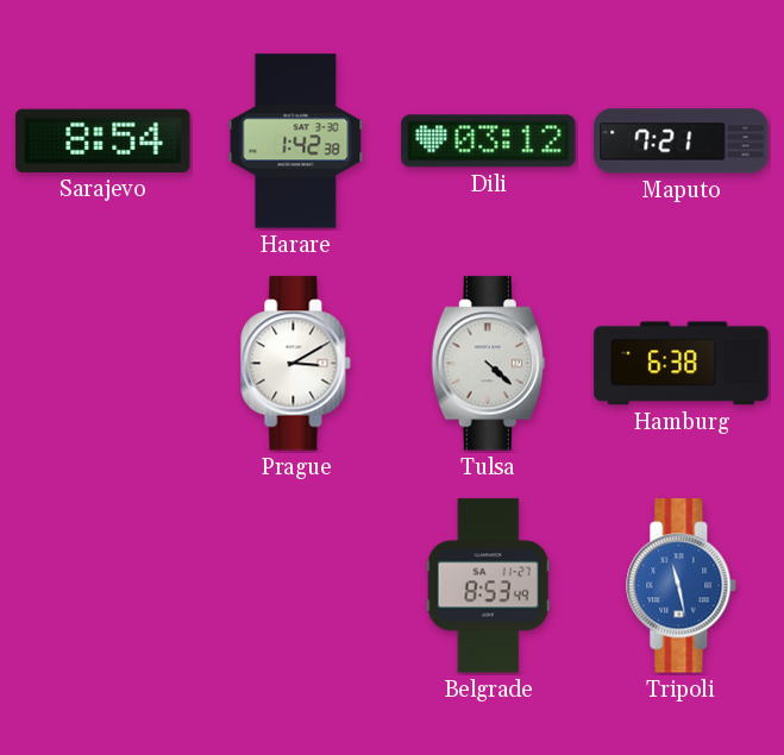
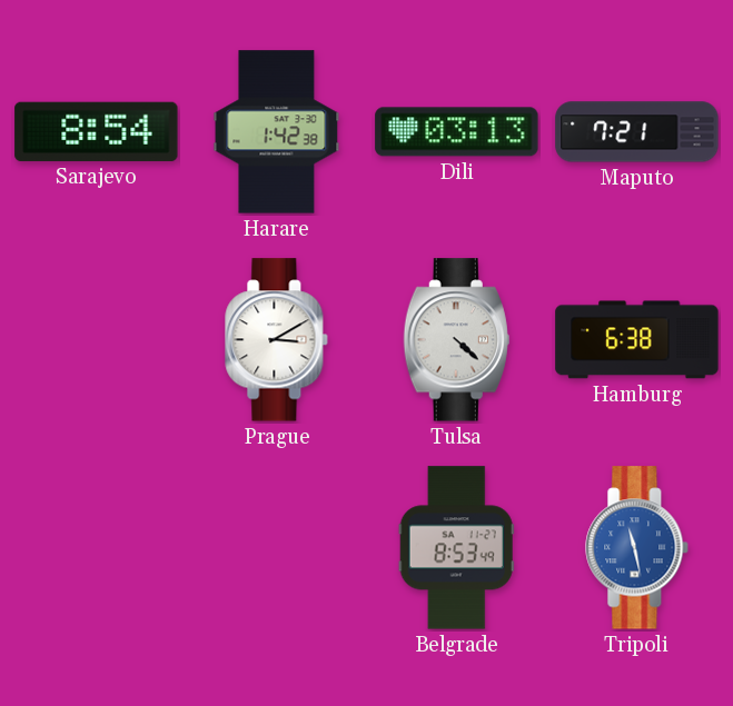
Dili: 03:12 -> 03:13 (457, 132)
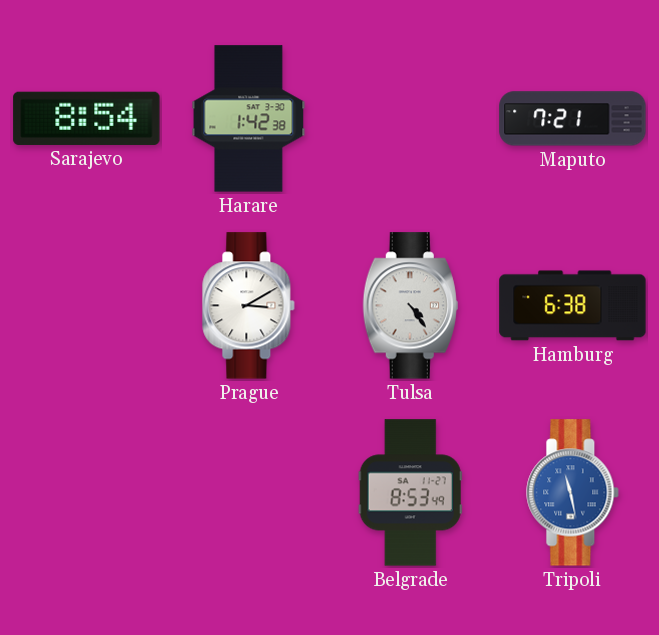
Dili: 03:13 -> none (457, 132)
Tulsa: 4:22 -> 4:24 (410, 306)
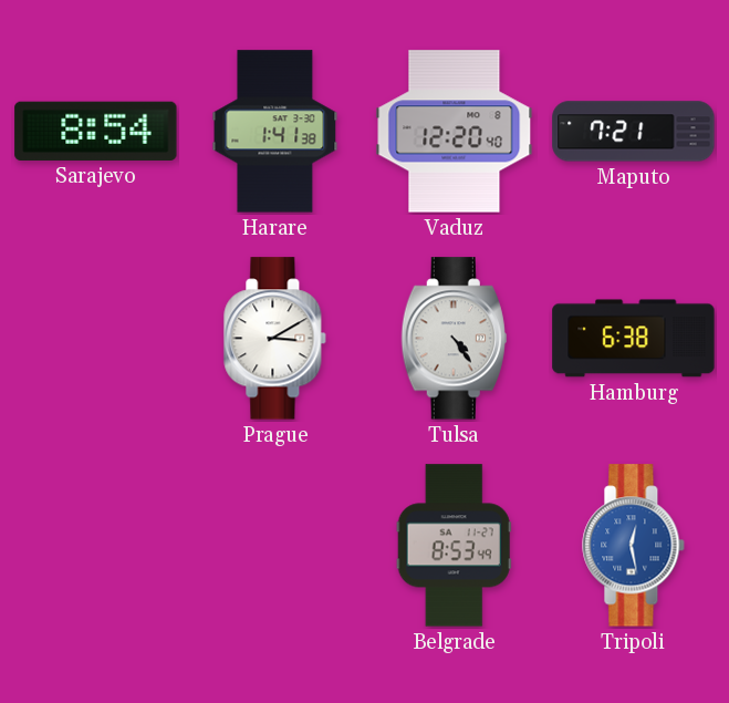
Harare: 1:42 -> 1:41 (275, 132)
Vaduz: none -> 12:20 (455, 132)
Tripoli: 11:28 -> 12:28 (634, 546)
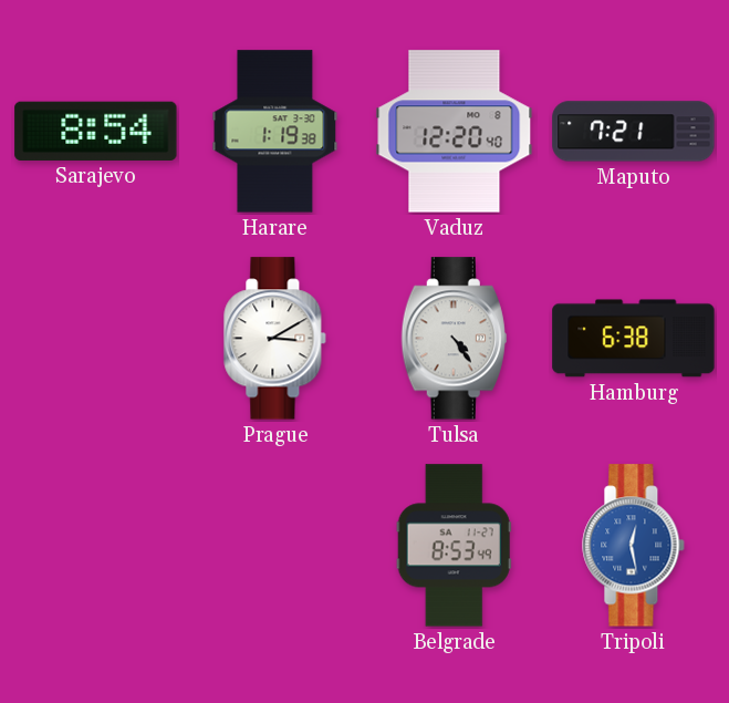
Harare: 1:41 -> 1:19 (275, 132)
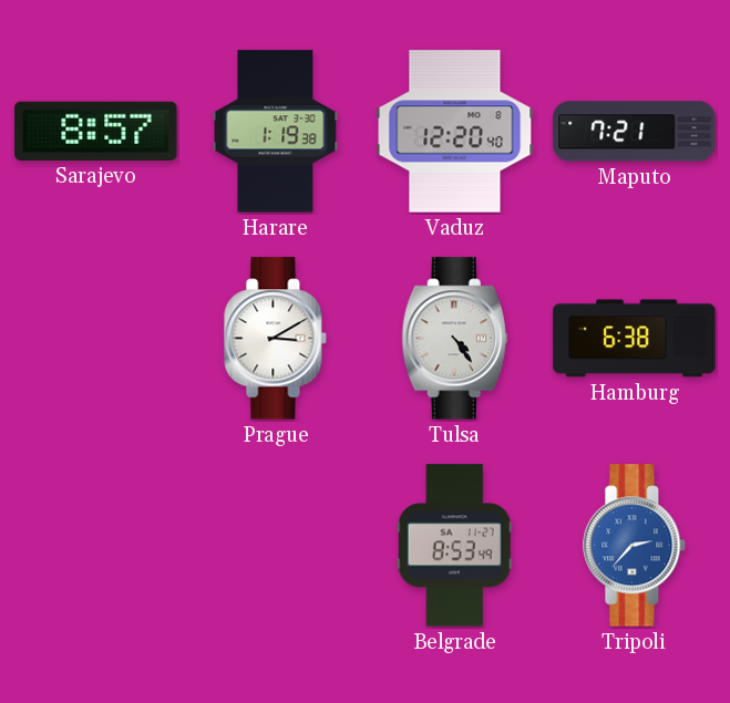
Sarajevo: 8:54 -> 8:57 (96, 131)
Tripoli: 12:28 -> 2:37 (635, 546)
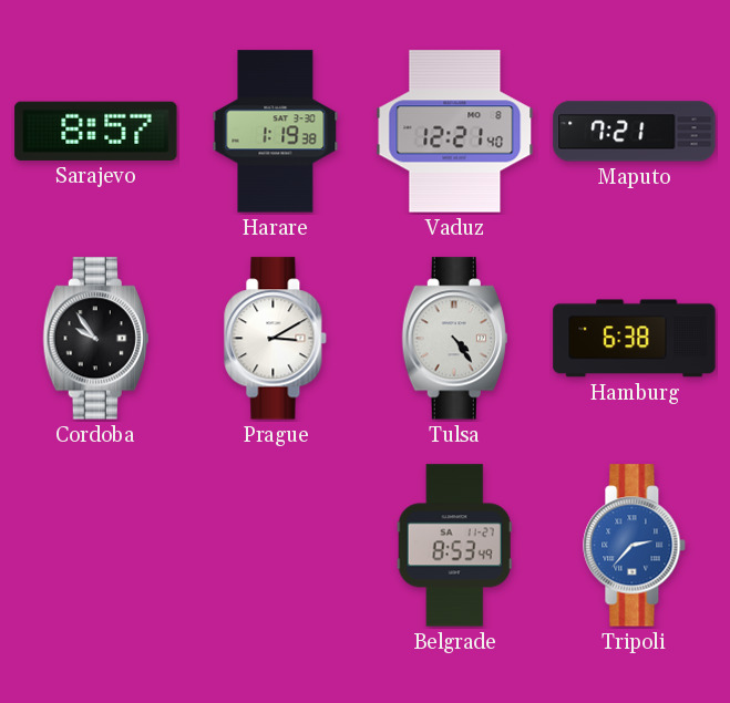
Vaduz: 12:20 -> 12:21 (455, 132)
Cordoba: none -> 9:54 (95, 339)
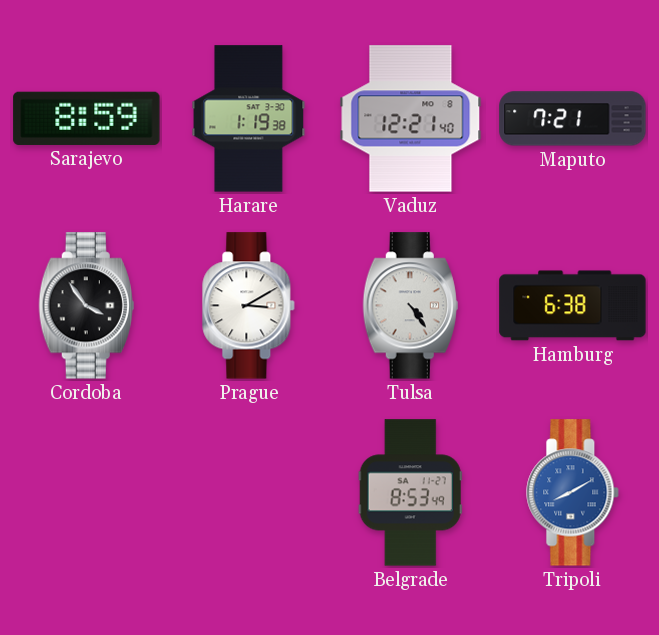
Sarajevo: 8:57 -> 8:59 (87, 118)
Cordoba: 9:54 -> 3:54 (86, 306)
Tripoli: 2:37 -> 8:10 (573, 493)
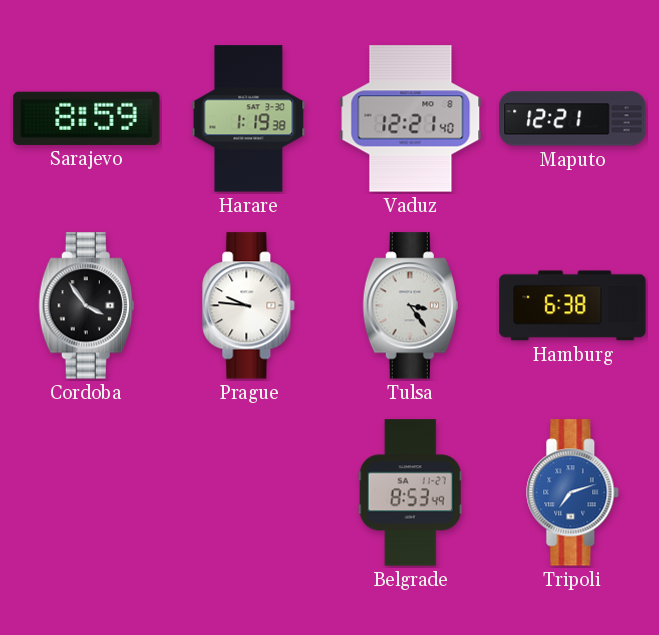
Maputo: 7:21 -> 12:21 (573, 119)
Prague: 3:10 -> 9:46 (249, 306)
Tulsa: 4:24 -> 3:24 (410, 306)
Tripoli: 8:10 -> 7:12 (573, 493)
